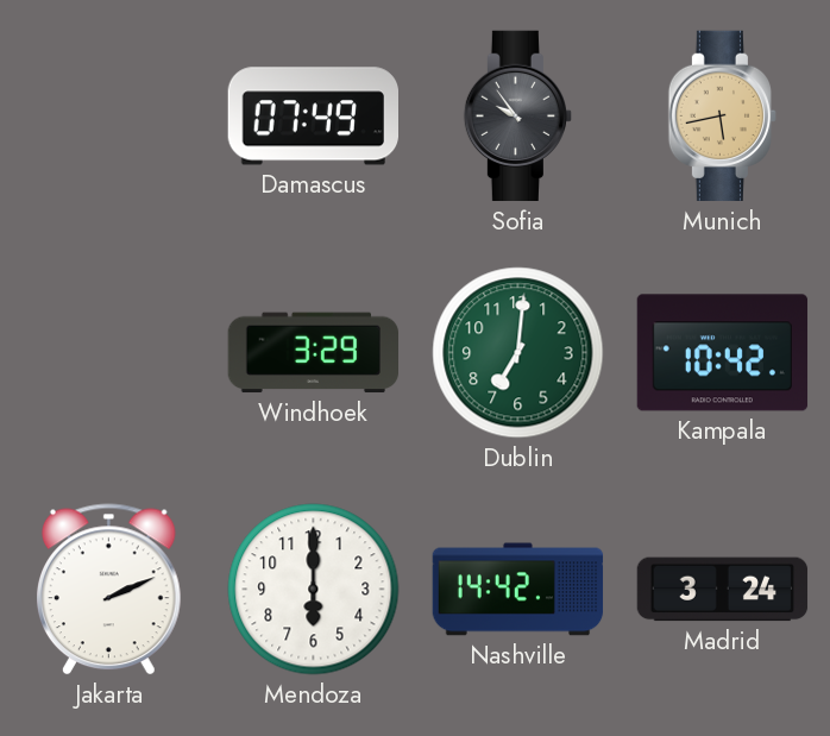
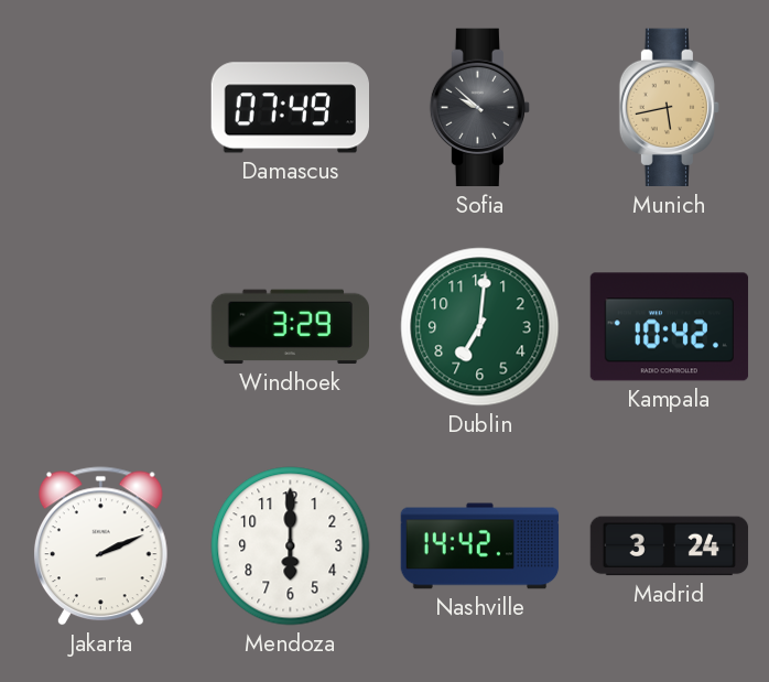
Sofia: 9:54 -> 9:52 (479, 108)
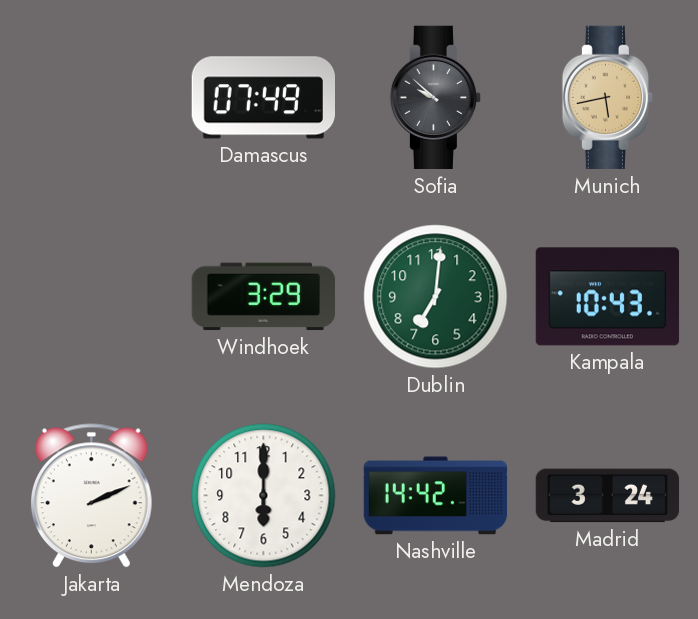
Kampala: 10:42 -> 10:43 (608, 297)
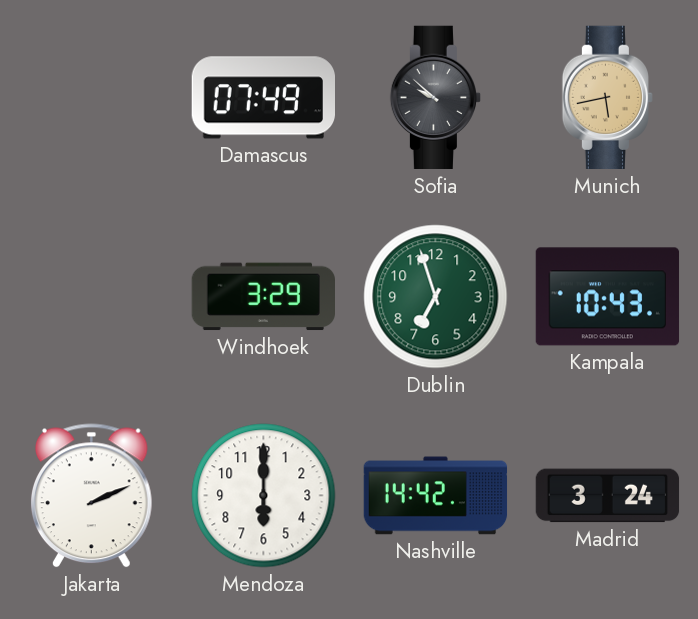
Dublin: 7:01 -> 6:57 (436, 297)
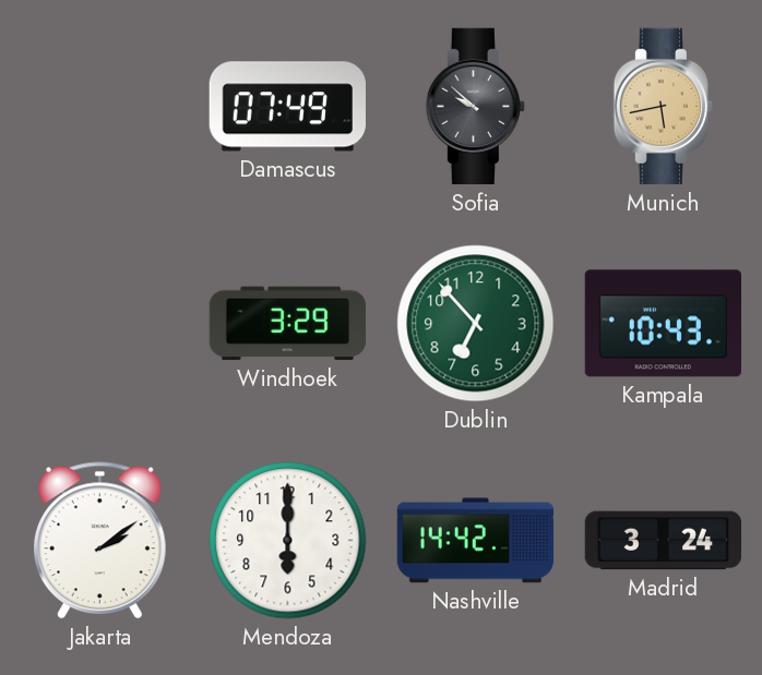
Dublin: 6:57 -> 6:53 (476, 324)
Jakarta: 2:11 -> 2:09 (99, 541)
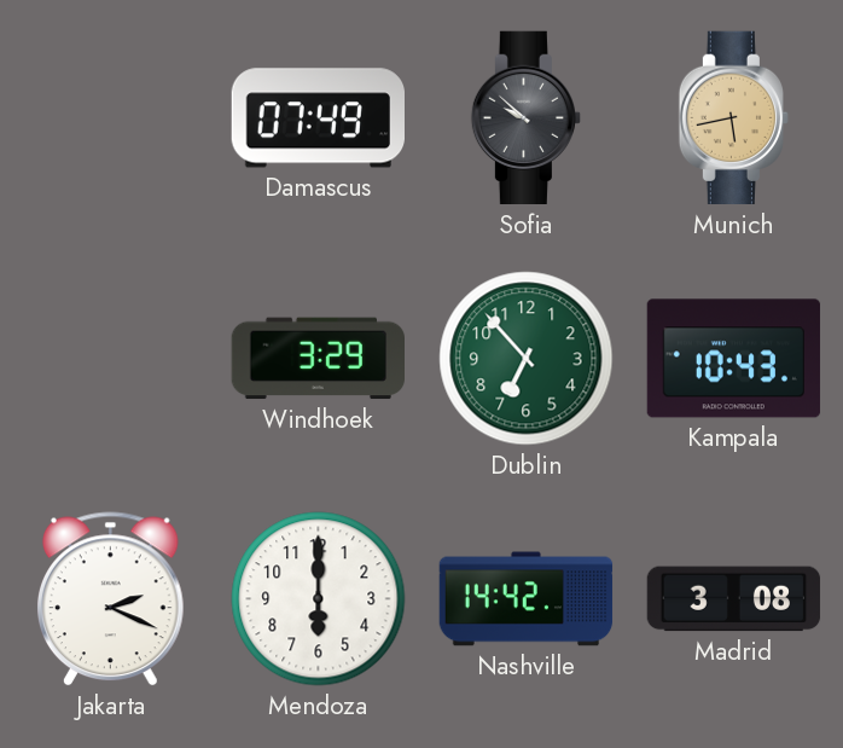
Jakarta: 2:09 -> 2:19 (110, 599)
Madrid: 3:24 -> 3:08 (734, 599)
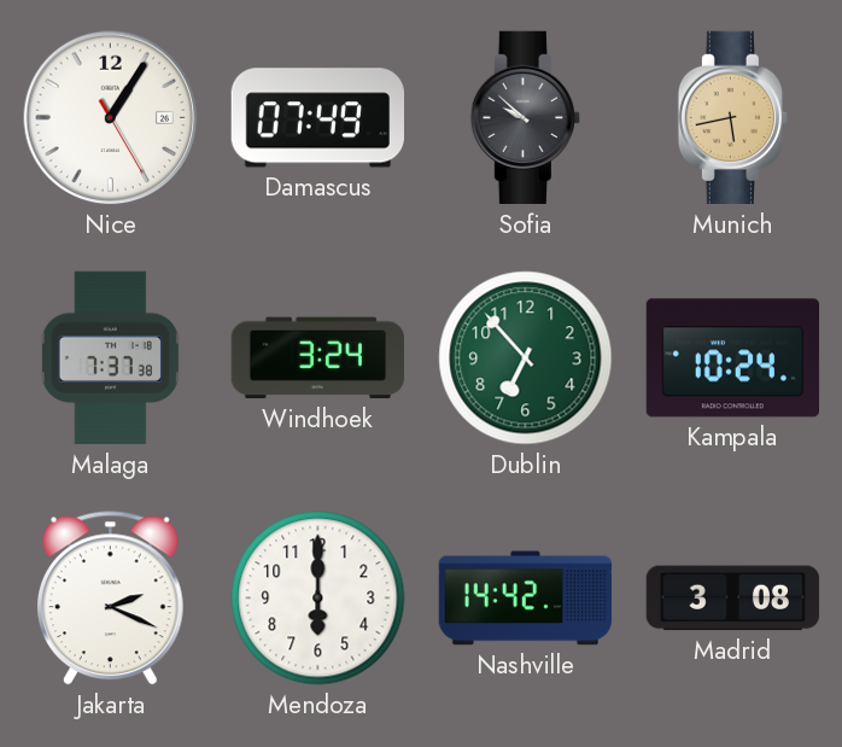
Nice: none -> 1:05 (111, 118)
Malaga: none -> 7:37 (110, 358)
Windhoek: 3:29 -> 3:24 (317, 358)
Kampala: 10:43 -> 10:24 (733, 358)
